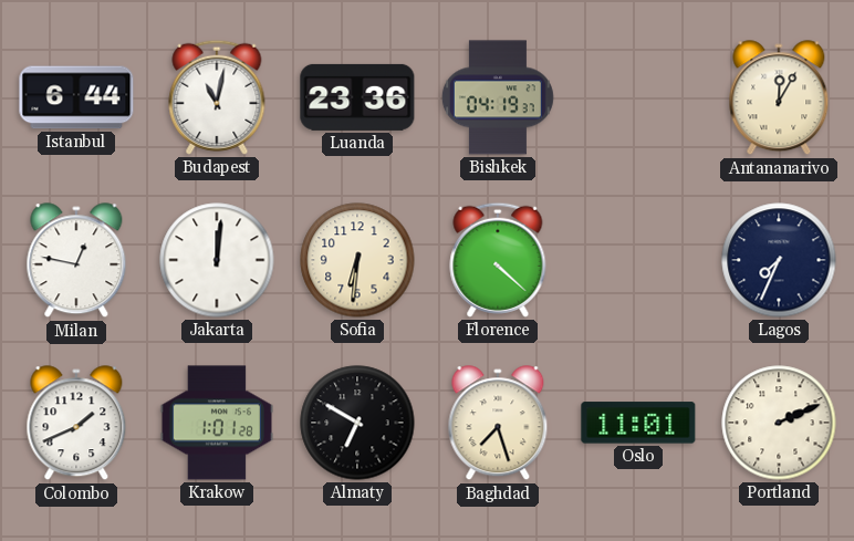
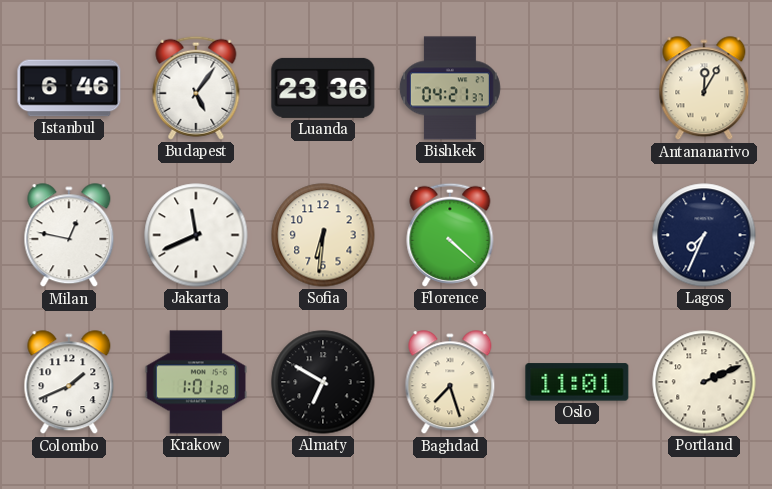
Istanbul: 6:44 -> 6:46 (69, 88)
Budapest: 11:02 -> 5:06 (196, 88)
Bishkek: 04:19 -> 04:21 (450, 88)
Jakarta: 12:01 -> 11:41 (196, 235)
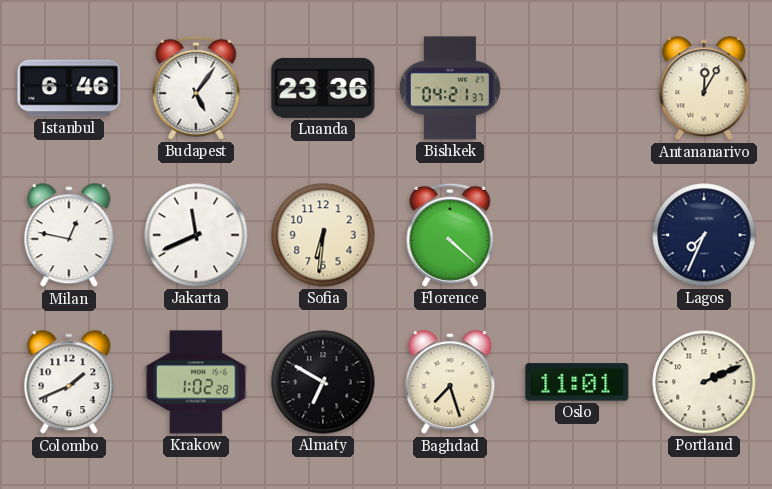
Krakow: 1:01 -> 1:02 (195, 382)
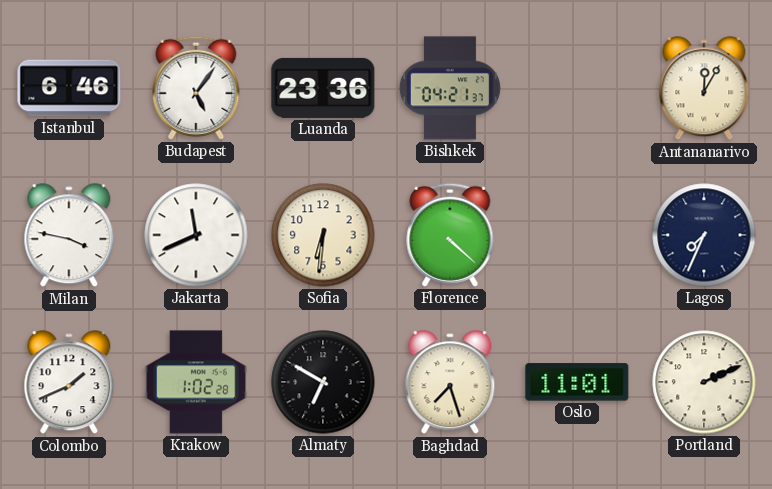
Milan: 12:47 -> 3:47 (69, 236)
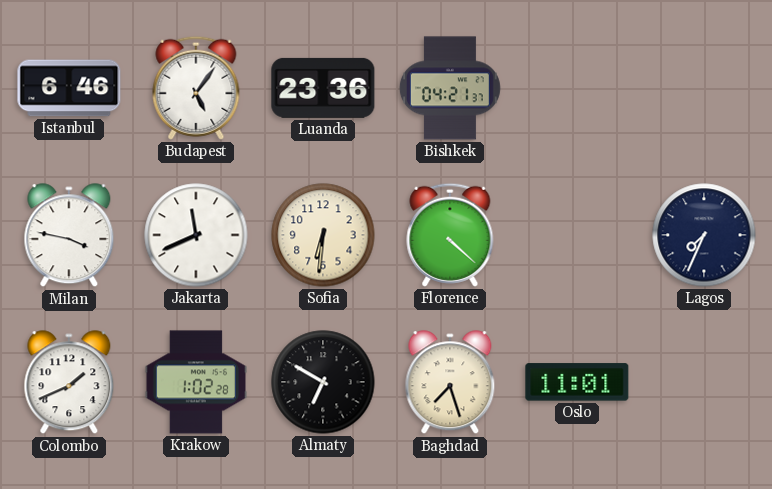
Antananarivo: 12:05 -> none (704, 89)
Portland: 2:11 -> none (704, 382)
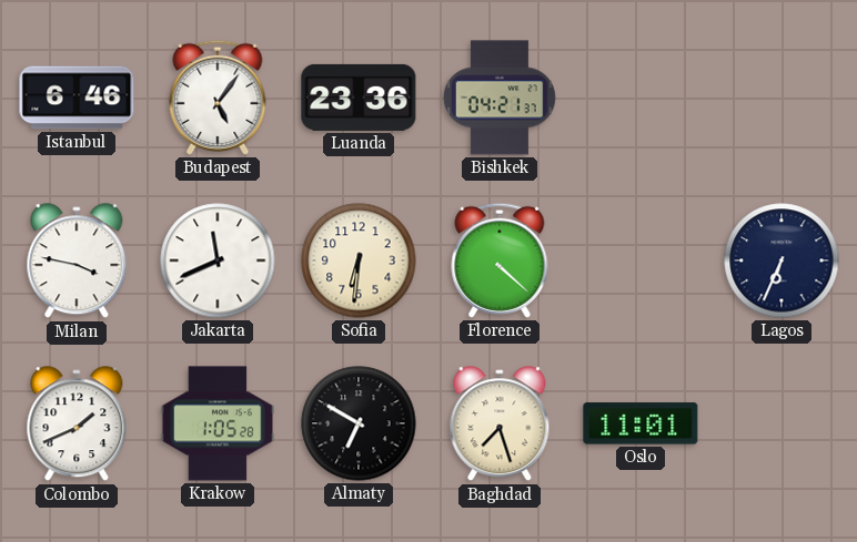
Lagos: 7:34 -> 6:34 (782, 260)
Krakow: 1:02 -> 1:05 (216, 423)
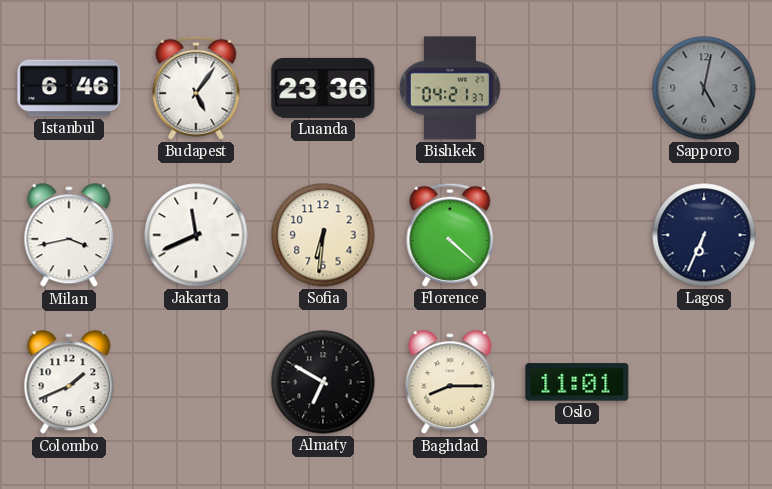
Sapporo: none -> 5:02 (704, 88)
Milan: 3:47 -> 3:43 (69, 236)
Krakow: 1:05 -> none (216, 423)
Baghdad: 7:27 -> 8:15 (450, 383)
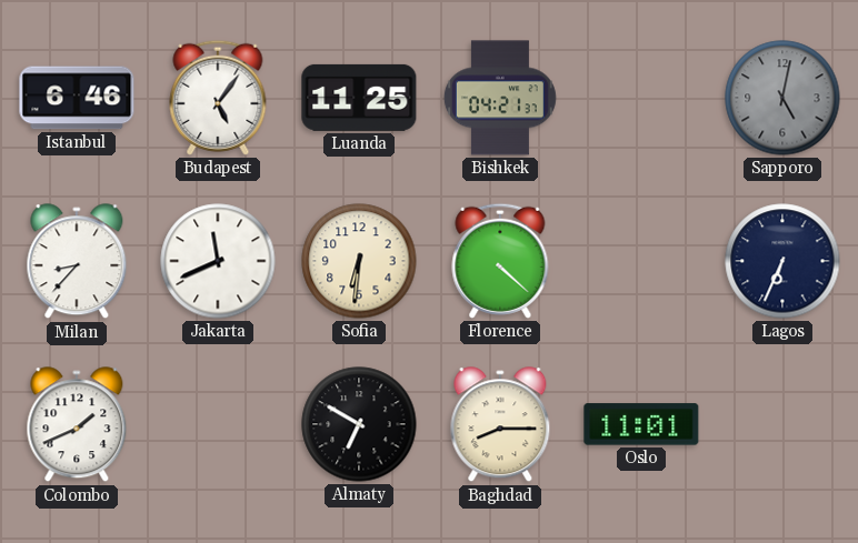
Luanda: 23:36 -> 11:25 (359, 98)
Milan: 3:43 -> 8:37 (77, 262)
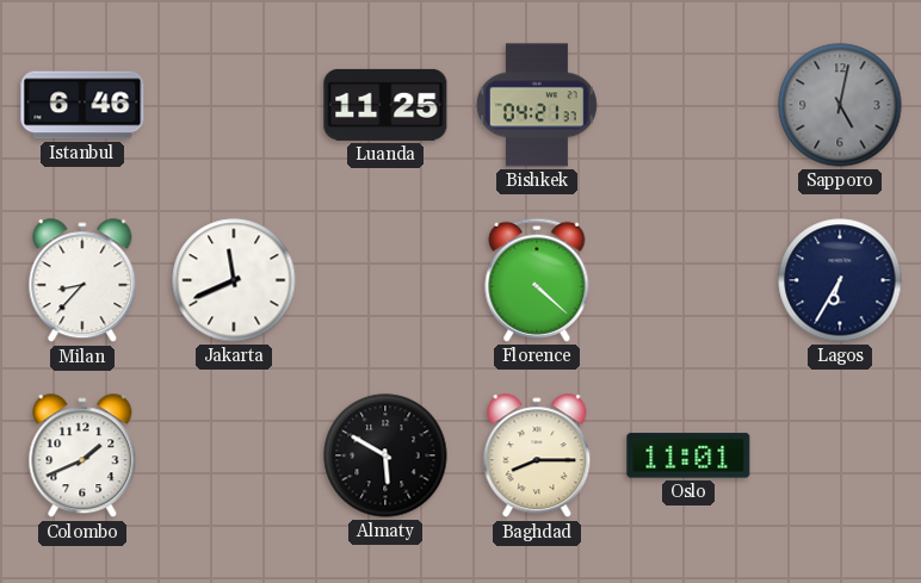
Budapest: 5:06 -> none (218, 98)
Sofia: 6:31 -> none (359, 261)
Lagos: 6:34 -> 6:35 (840, 280)
Almaty: 6:50 -> 5:50 (385, 455)
